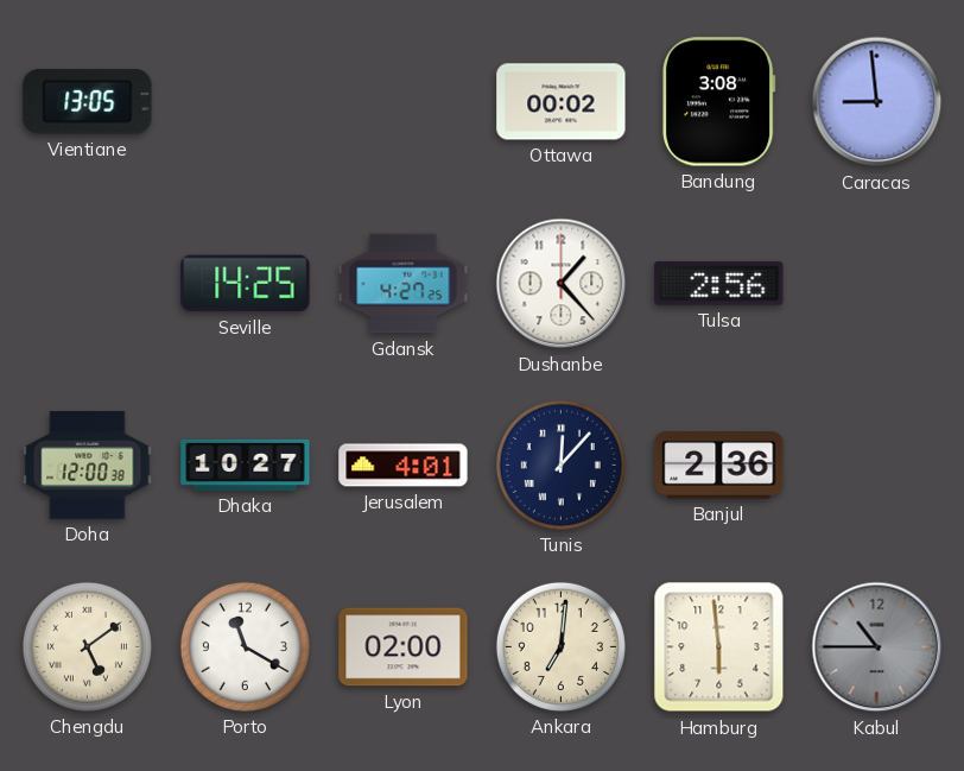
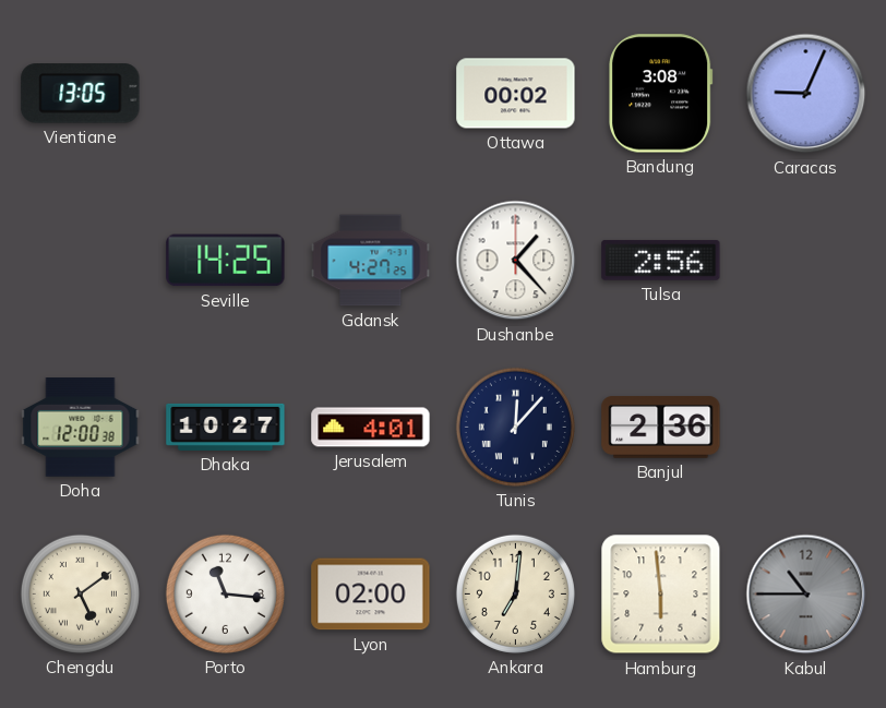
Caracas: 8:59 -> 9:04 (806, 94)
Porto: 11:20 -> 11:16 (225, 593)
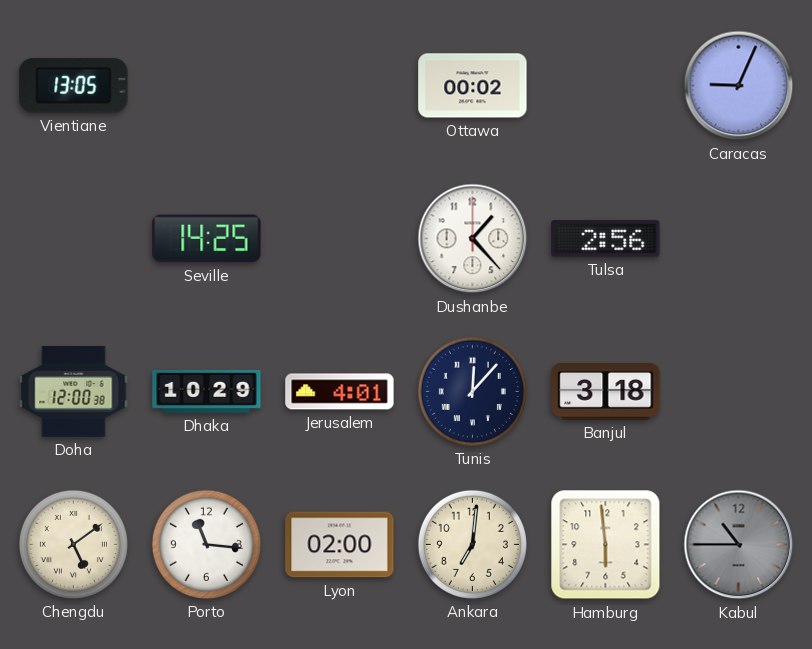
Bandung: 3:08 -> none (661, 94)
Gdansk: 4:27 -> none (371, 261)
Dhaka: 10:27 -> 10:29 (207, 391)
Banjul: 2:36 -> 3:18 (606, 392)
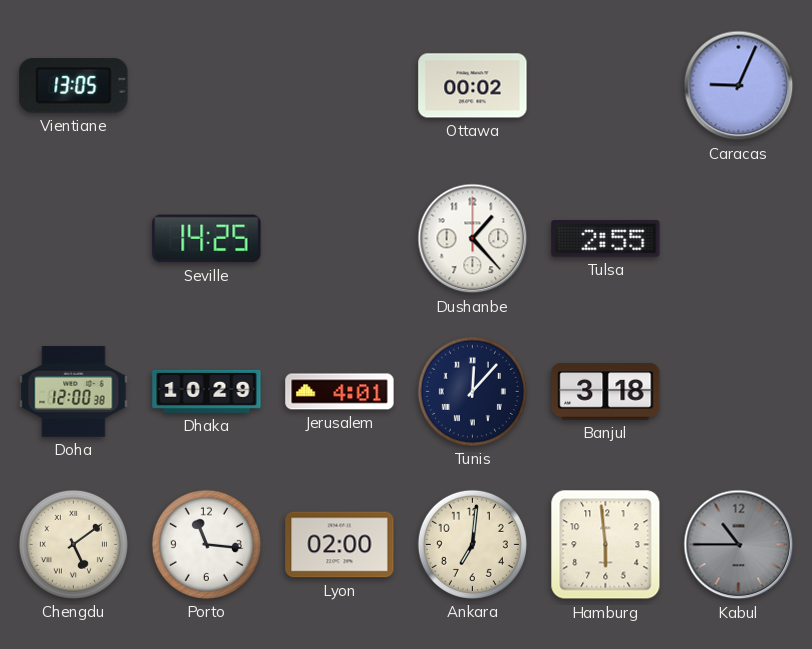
Tulsa: 2:56 -> 2:55 (606, 238)
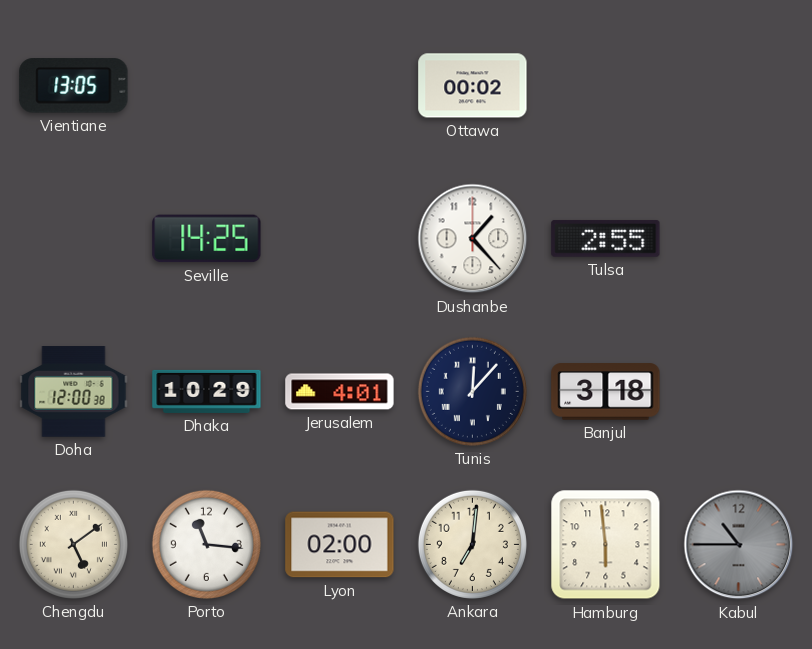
Caracas: 9:04 -> none (739, 86)
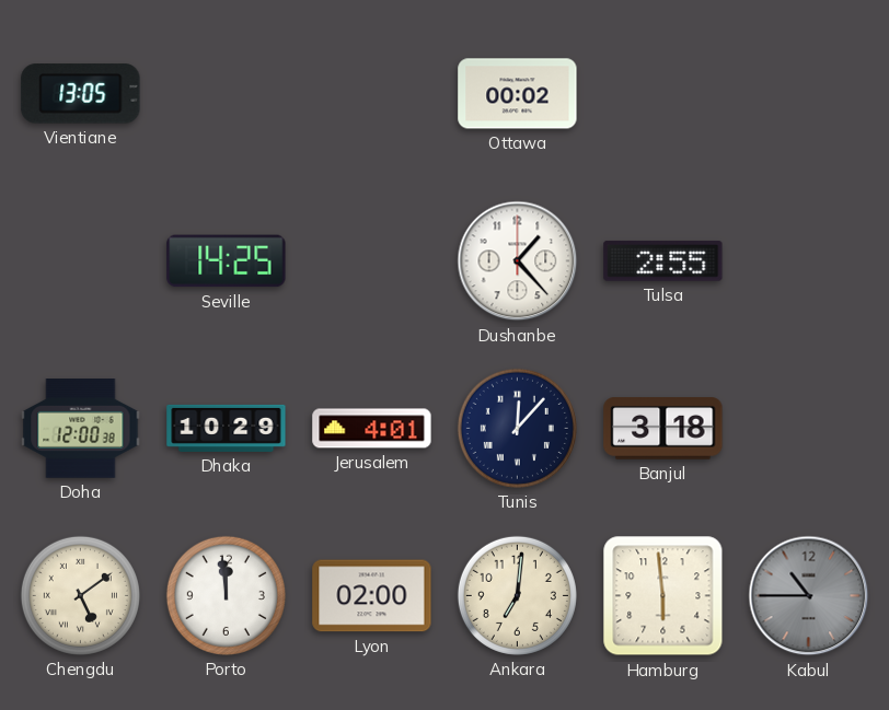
Porto: 11:16 -> 11:59 (226, 595)
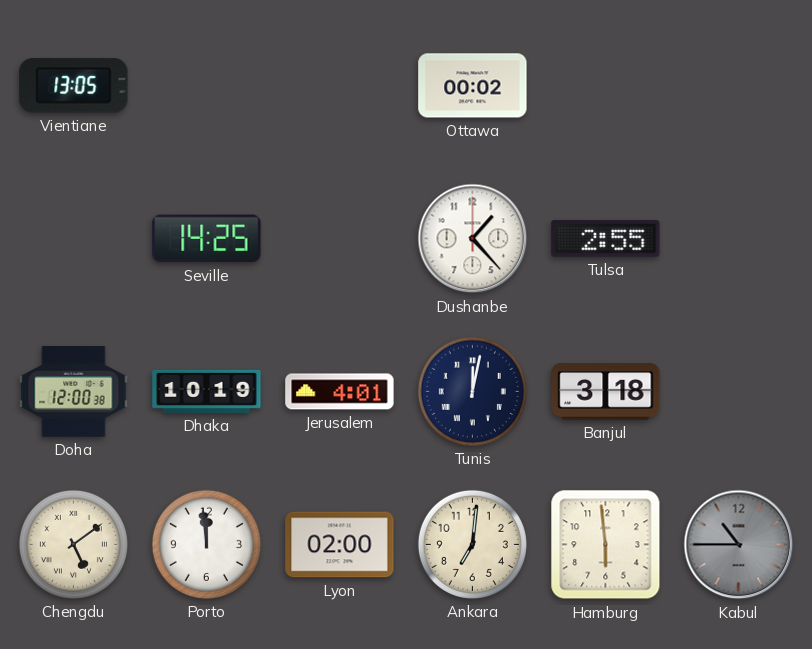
Dhaka: 10:29 -> 10:19 (207, 391)
Tunis: 12:07 -> 12:02 (472, 391)
